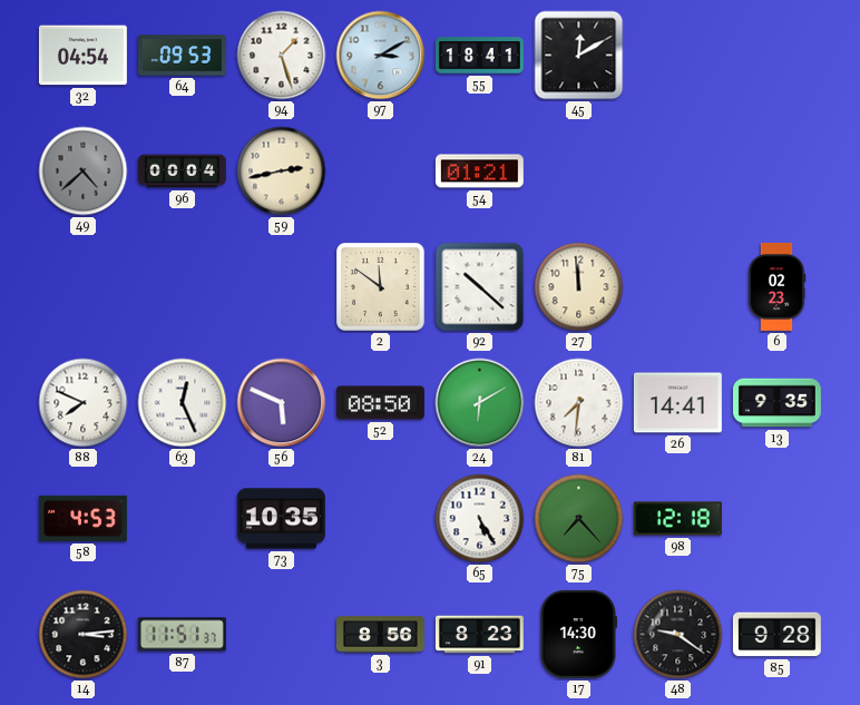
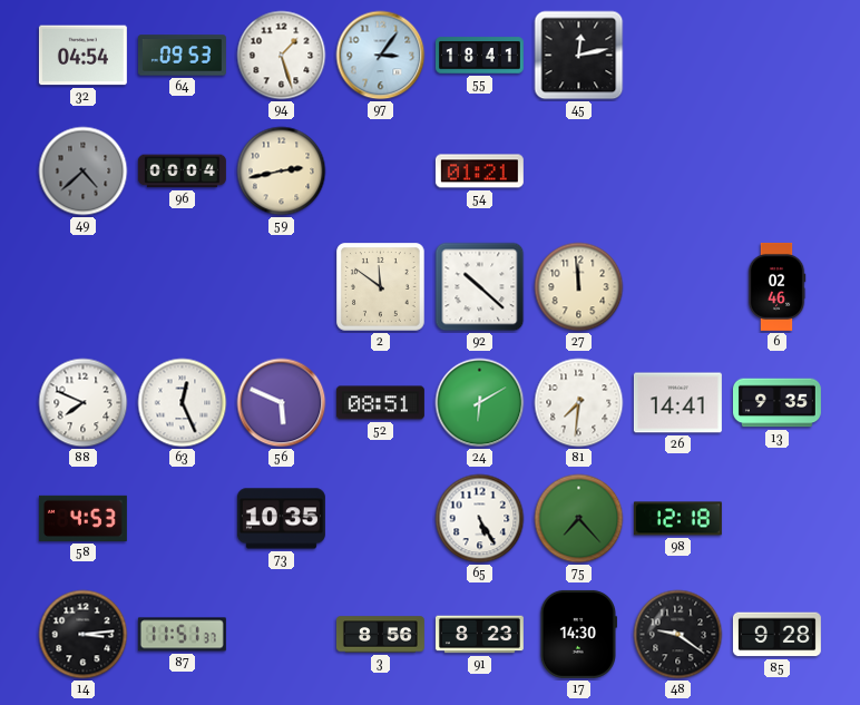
97: 3:10 -> 3:06 (381, 56)
45: 12:10 -> 12:13 (579, 56)
6: 02:23 -> 02:46 (776, 286)
52: 08:50 -> 08:51 (380, 403)
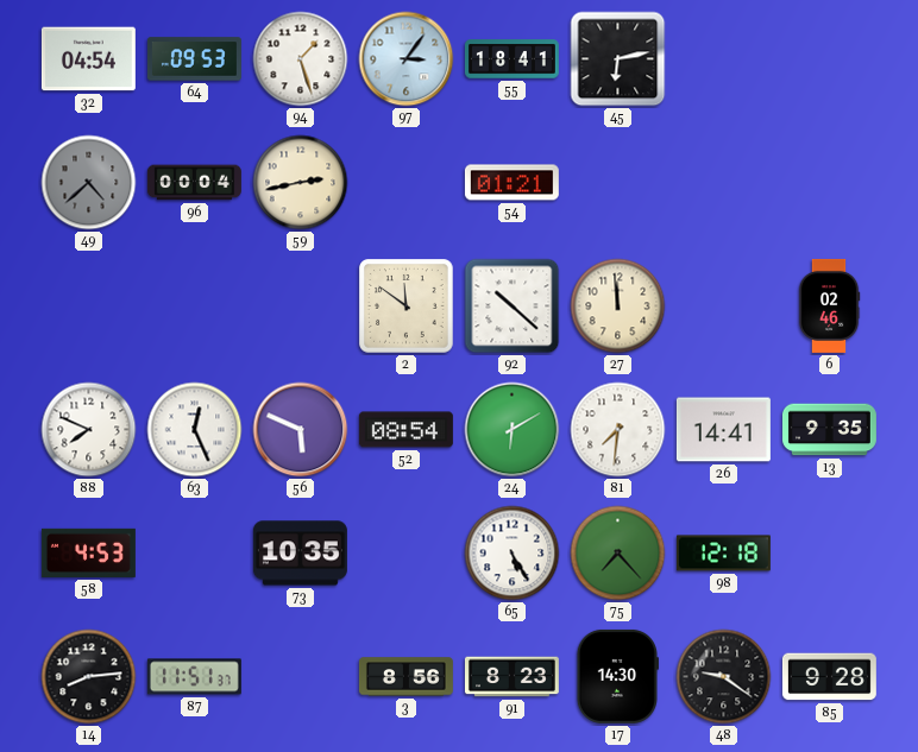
45: 12:13 -> 6:13 (618, 59)
52: 08:51 -> 08:54 (405, 430)
14: 3:14 -> 8:14 (89, 677)
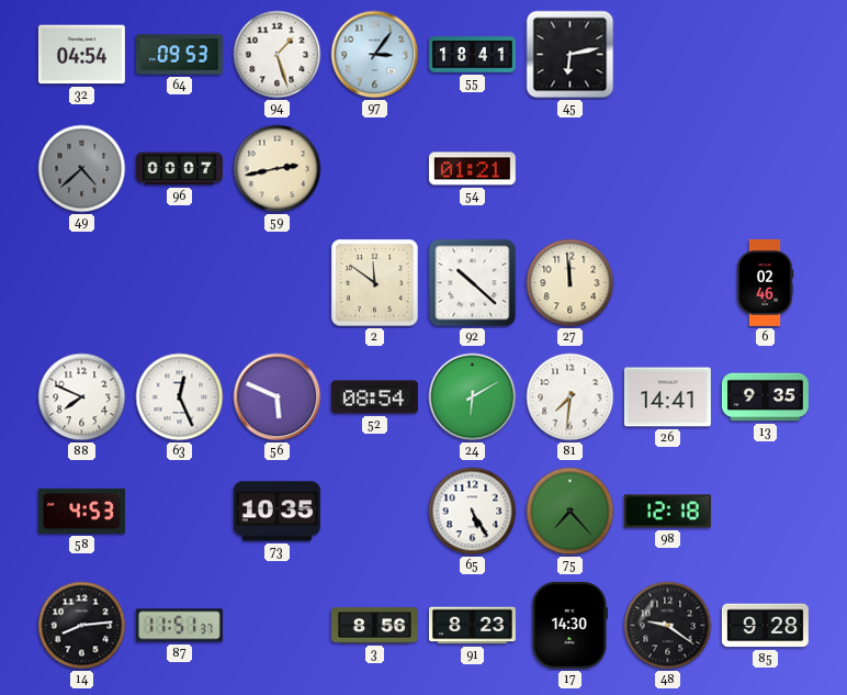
96: 00:04 -> 00:07 (179, 169)
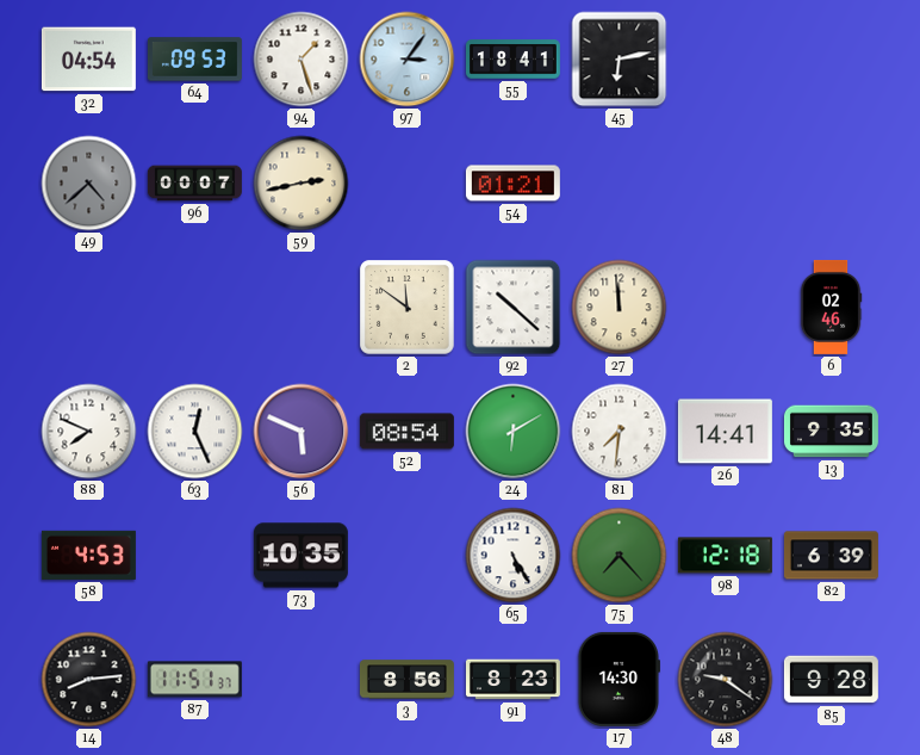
82: none -> 6:39 (831, 556)
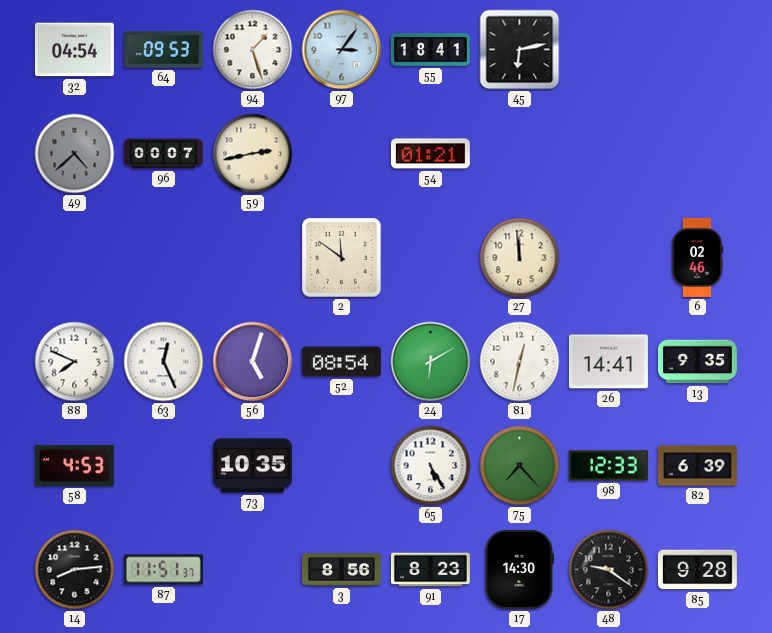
92: 10:22 -> none (514, 308)
56: 5:49 -> 5:03 (253, 362)
81: 7:31 -> 12:32 (520, 362)
98: 12:18 -> 12:33 (608, 466)
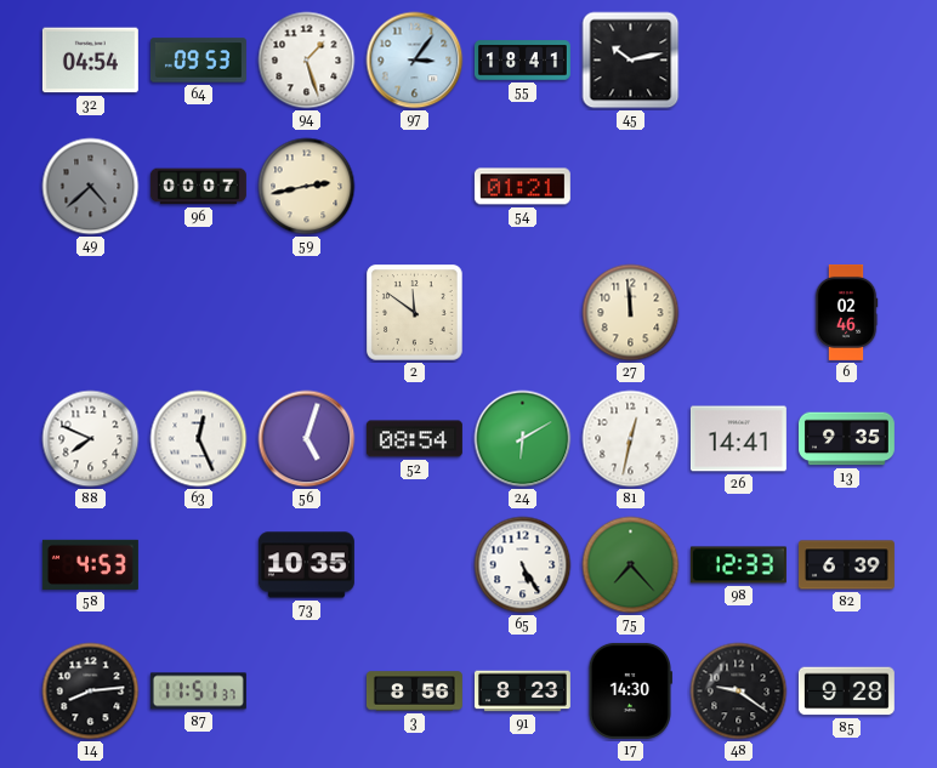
45: 6:13 -> 10:13 (631, 61)
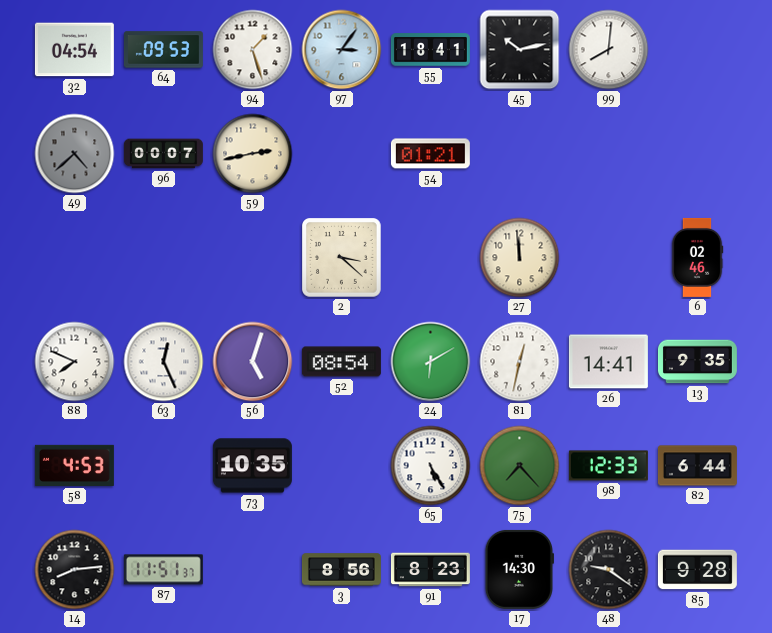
99: none -> 8:01 (609, 50)
2: 11:51 -> 3:22 (342, 258)
82: 6:39 -> 6:44 (697, 466)
